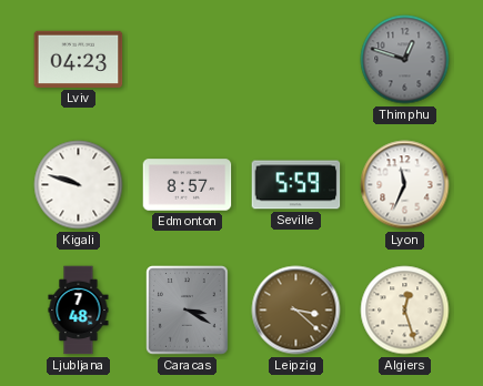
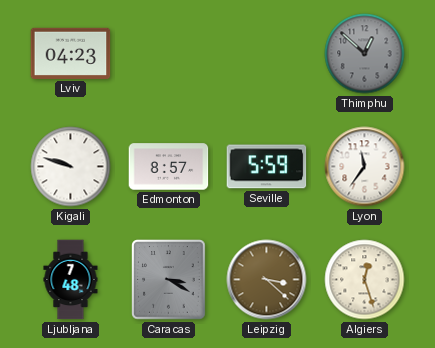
Thimphu: 12:48 -> 12:52 (365, 54)
Lyon: 11:34 -> 11:36 (365, 167)
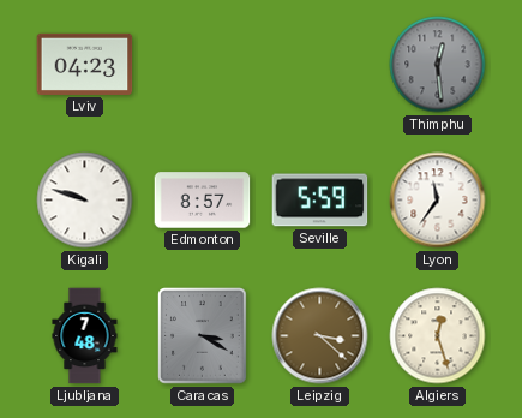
Thimphu: 12:52 -> 12:29 (438, 65)
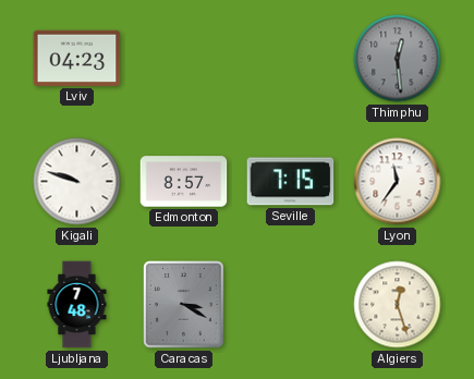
Seville: 5:59 -> 7:15 (291, 182)
Leipzig: 3:22 -> none (320, 336)
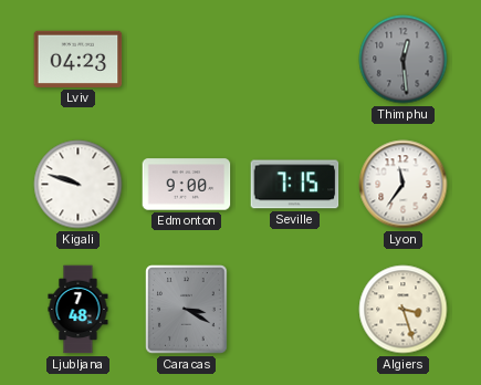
Edmonton: 8:57 -> 9:00 (187, 185)
Algiers: 12:27 -> 3:27 (404, 310)
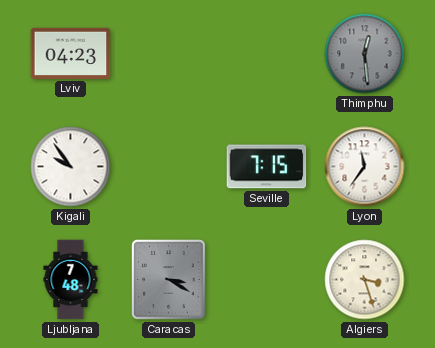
Kigali: 9:48 -> 9:54 (71, 167)
Edmonton: 9:00 -> none (187, 185)
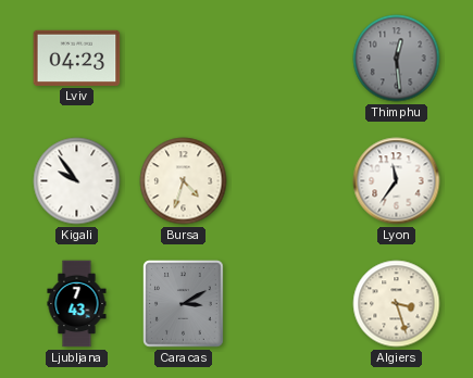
Bursa: none -> 4:33 (184, 181)
Seville: 7:15 -> none (267, 167)
Ljubljana: 7:48 -> 7:43 (77, 304)
Caracas: 3:20 -> 3:10 (184, 304)
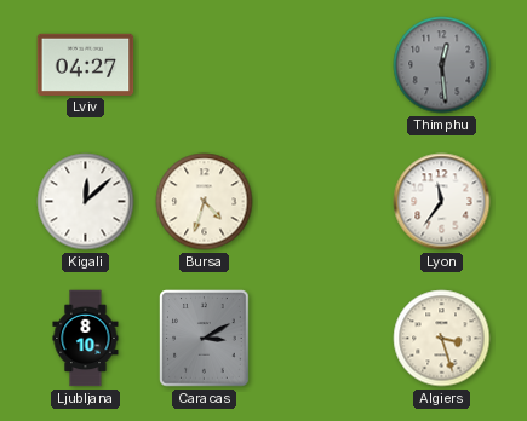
Lviv: 04:23 -> 04:27 (86, 64)
Kigali: 9:54 -> 12:08 (86, 202)
Ljubljana: 7:43 -> 8:10 (86, 339)
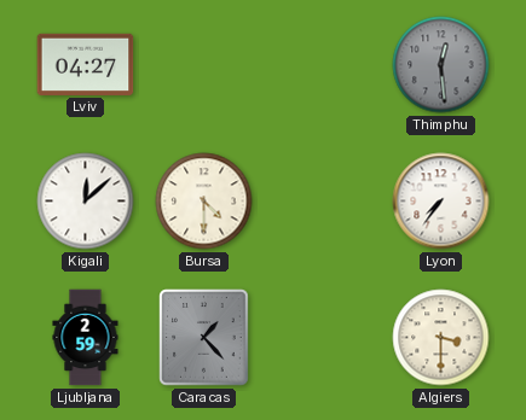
Bursa: 4:33 -> 4:30 (204, 202)
Lyon: 11:36 -> 7:36 (441, 202)
Ljubljana: 8:10 -> 2:59 (86, 338)
Caracas: 3:10 -> 1:23 (204, 338)
Algiers: 3:27 -> 3:30 (441, 338)
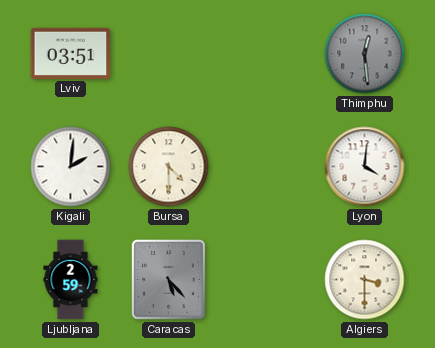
Lviv: 04:27 -> 03:51 (71, 53)
Kigali: 12:08 -> 2:01 (71, 167)
Lyon: 7:36 -> 4:01 (365, 167)
Caracas: 1:23 -> 5:23 (169, 280)
